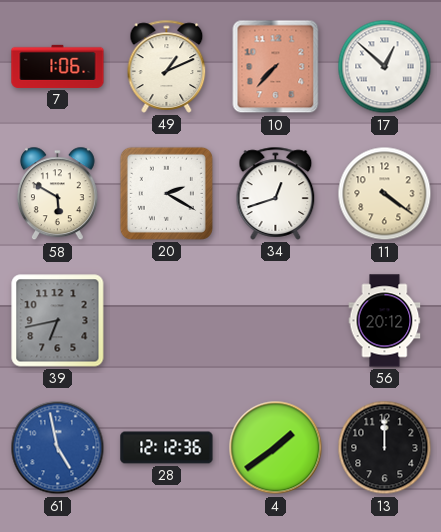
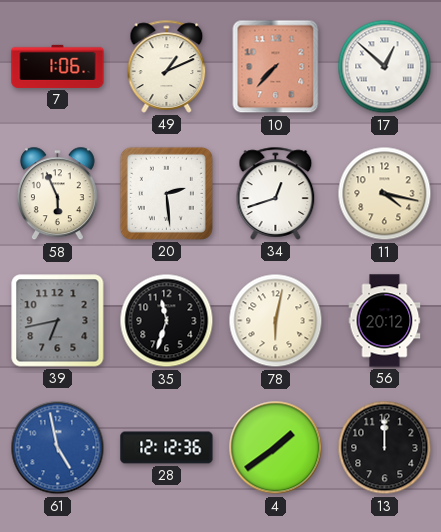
58: 5:50 -> 5:56 (57, 194)
20: 2:20 -> 2:29 (166, 193)
11: 4:21 -> 4:17 (385, 194)
35: none -> 11:33 (167, 321)
78: none -> 6:02 (276, 321)
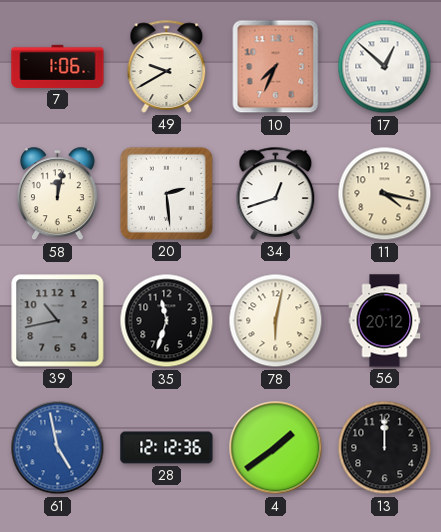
49: 1:11 -> 9:40 (167, 66)
10: 7:37 -> 7:34 (276, 67)
58: 5:56 -> 12:02 (57, 194)
39: 6:43 -> 10:43 (58, 321)
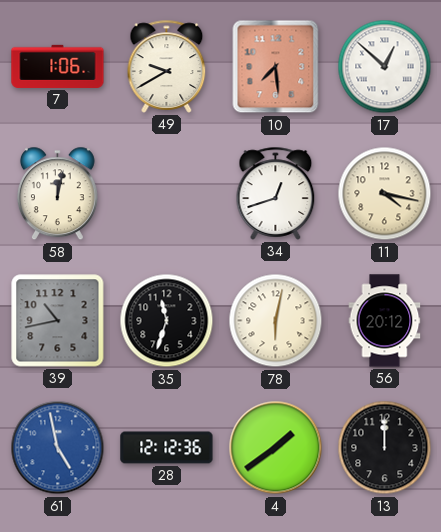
10: 7:34 -> 7:29 (276, 67)
20: 2:29 -> none (166, 193)
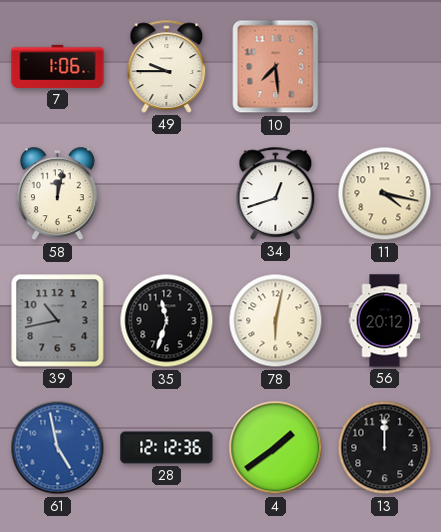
49: 9:40 -> 9:45 (167, 66)
17: 12:52 -> none (385, 67)
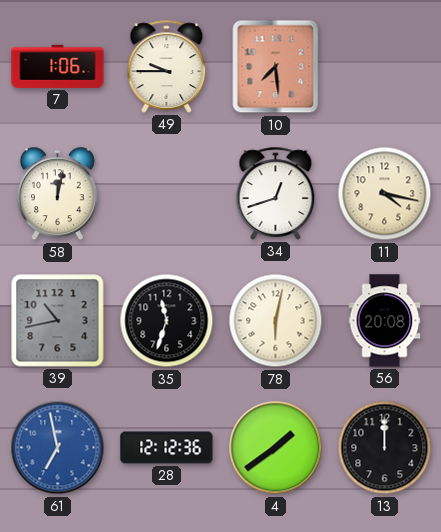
56: 20:12 -> 20:08 (385, 321)
61: 4:58 -> 6:58 (58, 448)
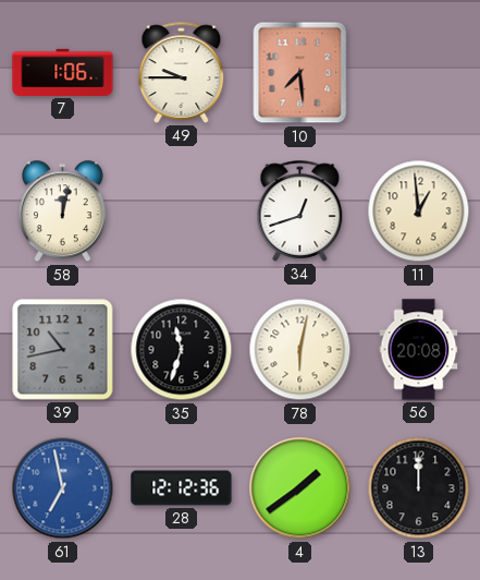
11: 4:17 -> 12:59 (419, 212)
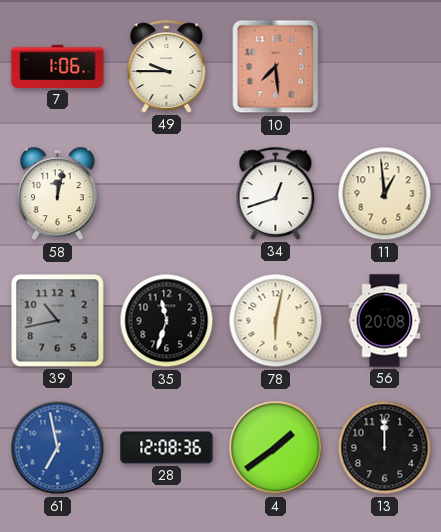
28: 12:12 -> 12:08 (167, 448)
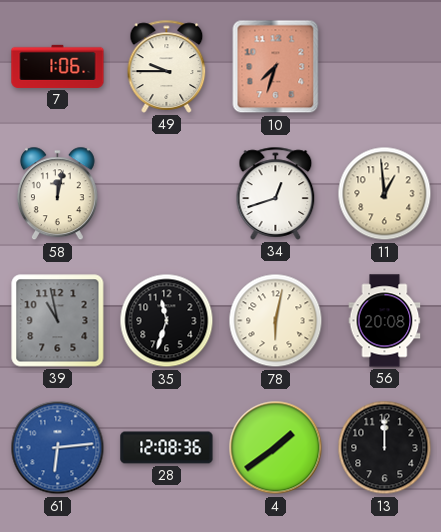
10: 7:29 -> 7:33 (276, 67)
39: 10:43 -> 10:58 (58, 321)
61: 6:58 -> 6:14 (58, 448)
